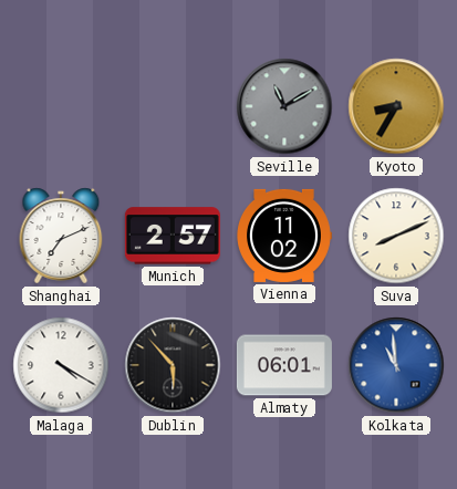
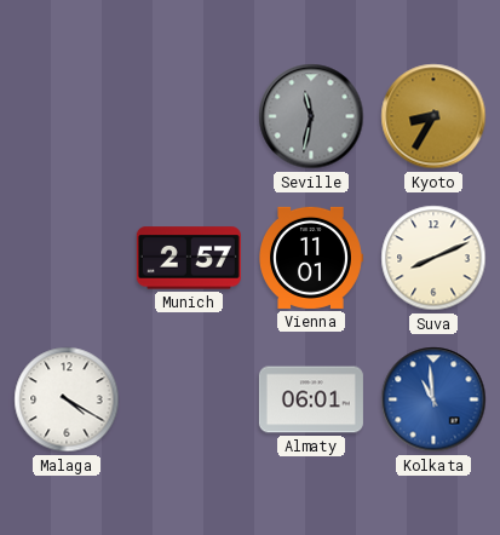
Seville: 11:10 -> 11:32 (311, 116)
Shanghai: 7:11 -> none (61, 236)
Vienna: 11:02 -> 11:01 (311, 258)
Dublin: 5:53 -> none (173, 365)
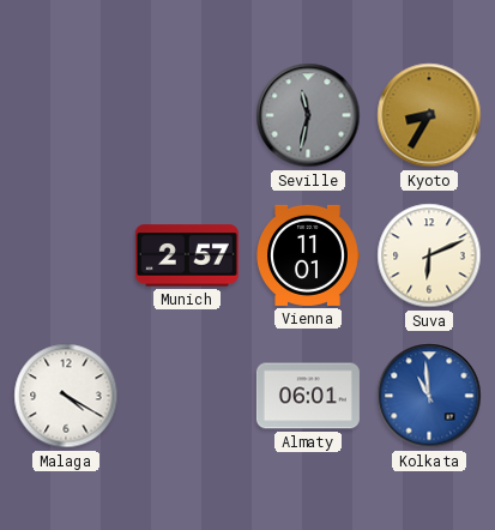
Suva: 8:11 -> 6:11 (429, 255)
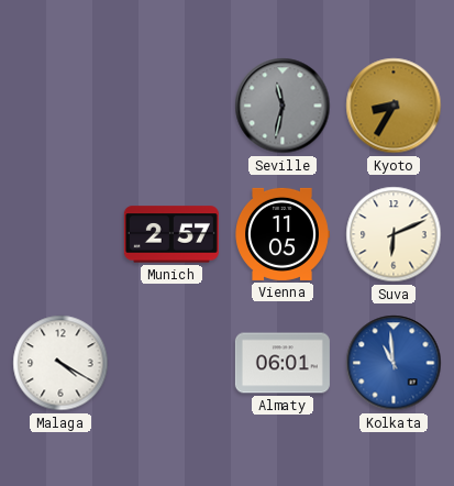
Vienna: 11:01 -> 11:05 (283, 234)
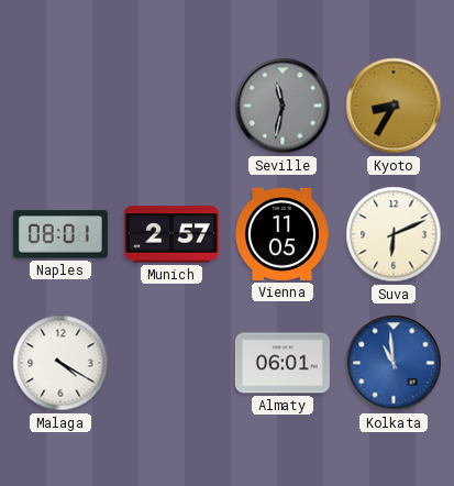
Naples: none -> 08:01 (60, 234)
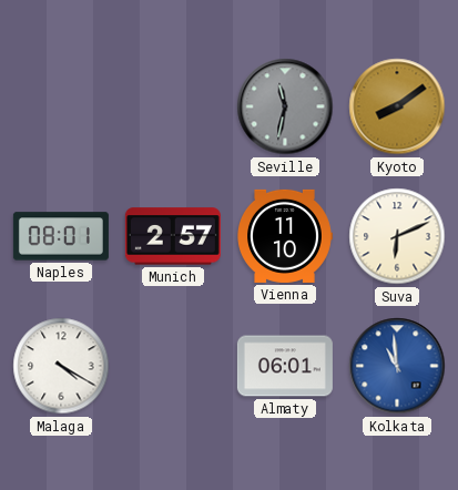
Kyoto: 8:35 -> 8:09 (397, 106)
Vienna: 11:05 -> 11:10 (285, 236)
